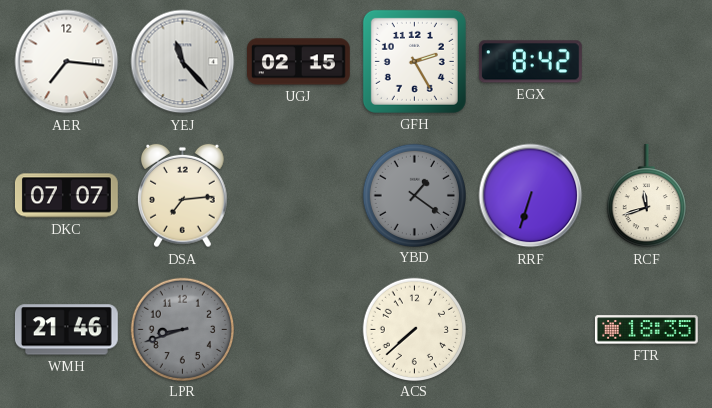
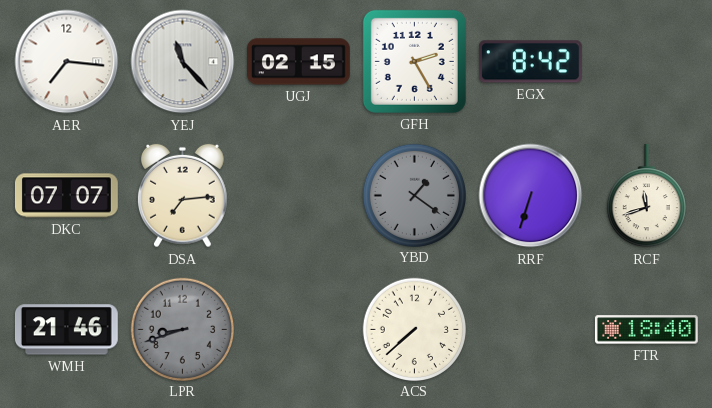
FTR: 18:35 -> 18:40 (646, 330)
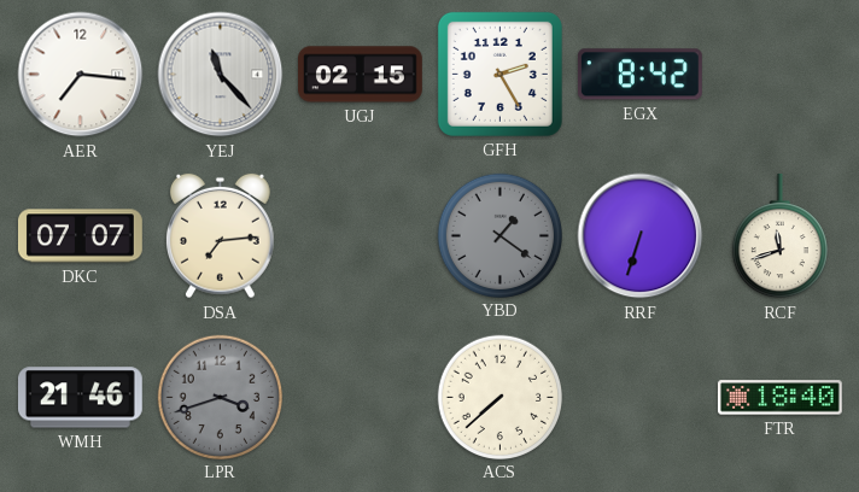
LPR: 8:42 -> 3:42 (220, 397)
